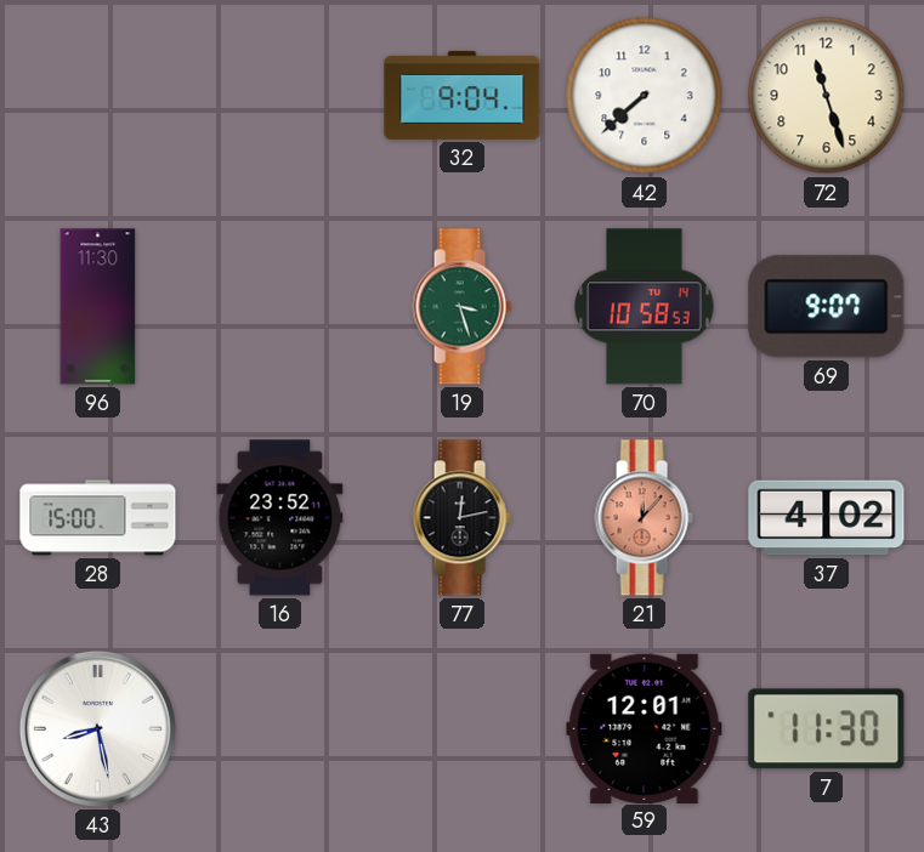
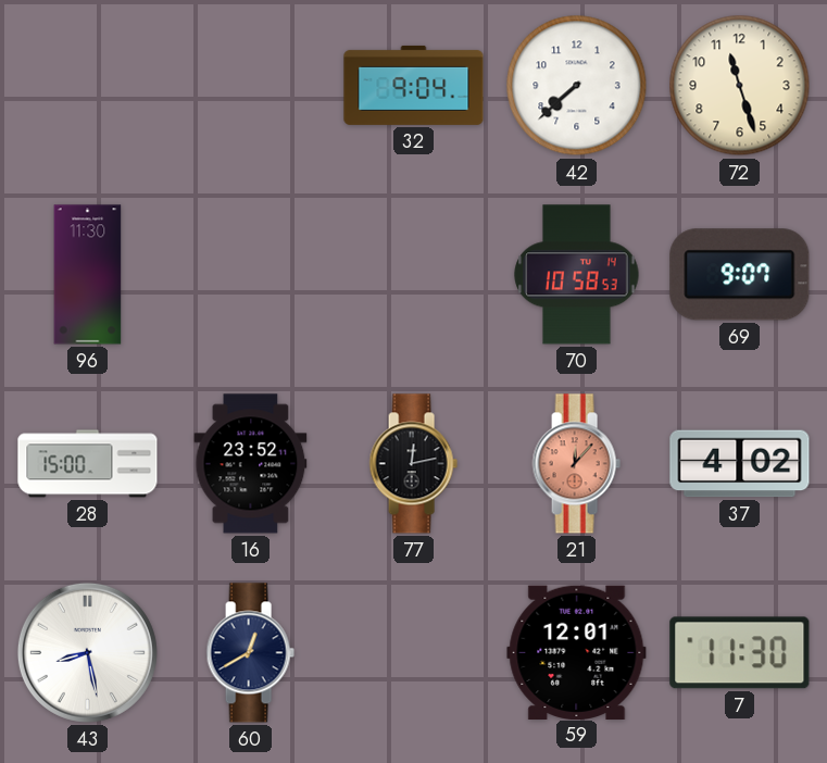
19: 3:27 -> none (461, 307)
60: none -> 12:40 (250, 653)
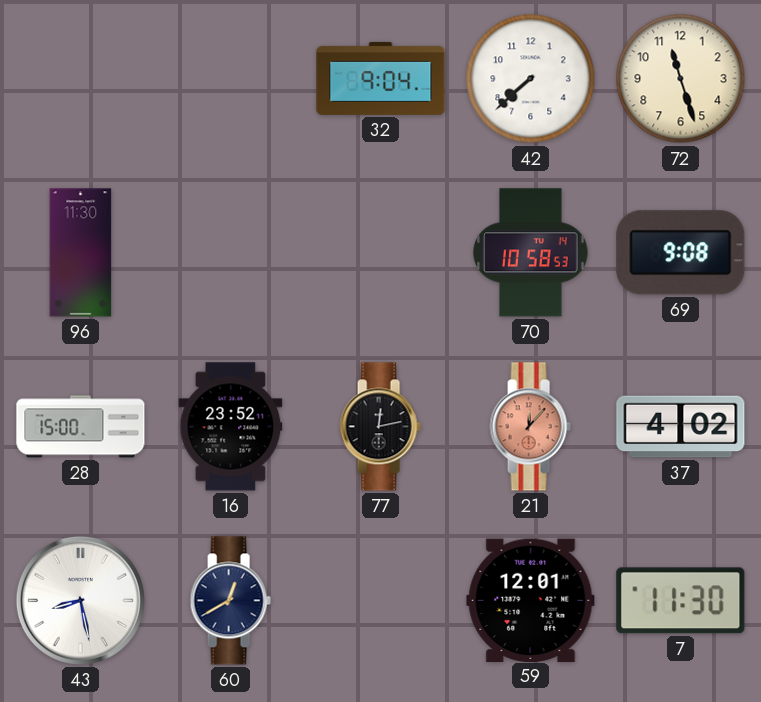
69: 9:07 -> 9:08 (681, 253)
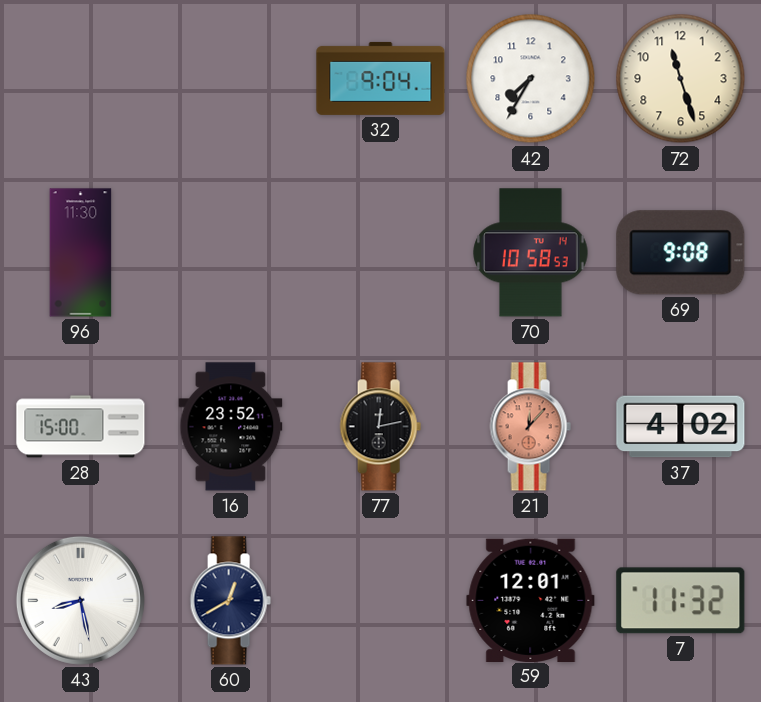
42: 7:38 -> 7:35 (531, 79)
7: 11:30 -> 11:32 (681, 601)
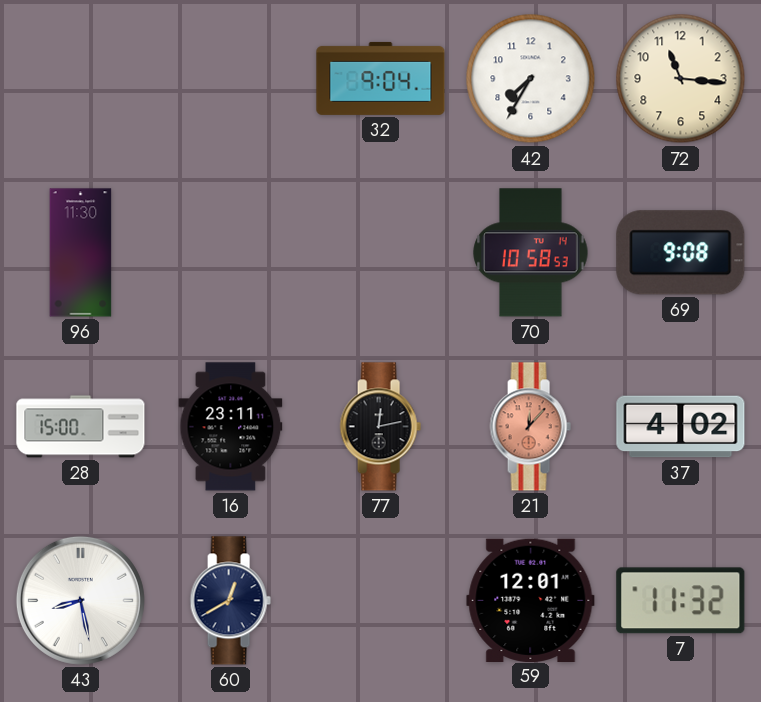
72: 11:27 -> 11:16 (681, 79)
16: 23:52 -> 23:11 (231, 427)
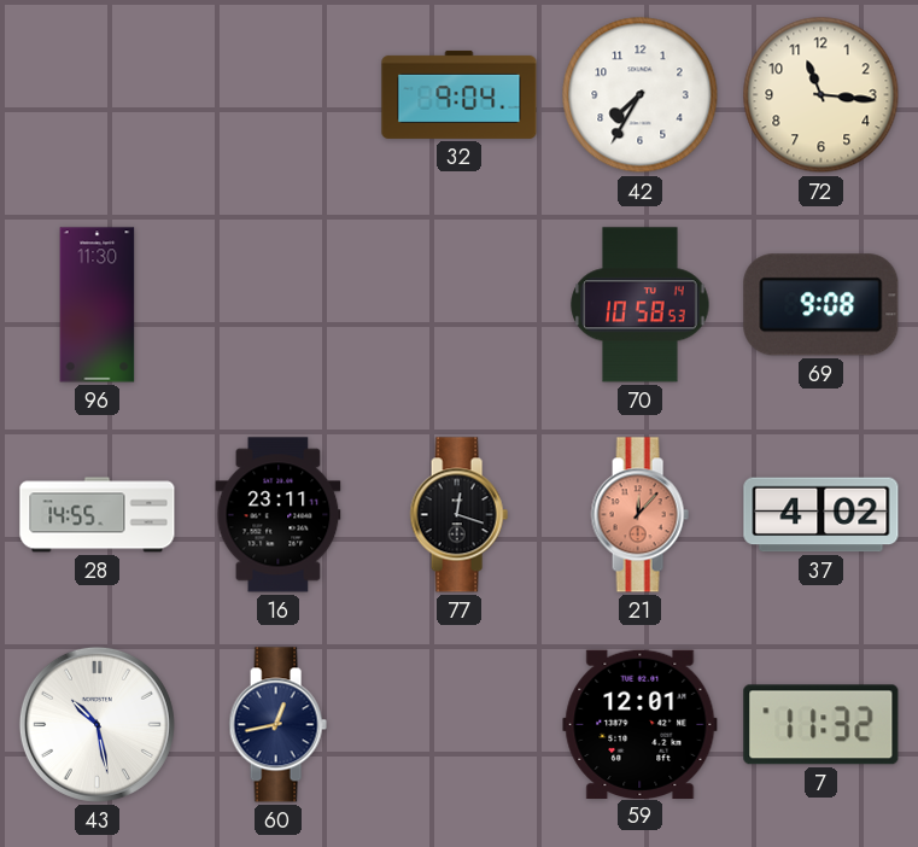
28: 15:00 -> 14:55 (98, 515)
77: 12:13 -> 12:18 (458, 515)
43: 8:28 -> 10:28 (97, 724)
60: 12:40 -> 12:43 (277, 725)
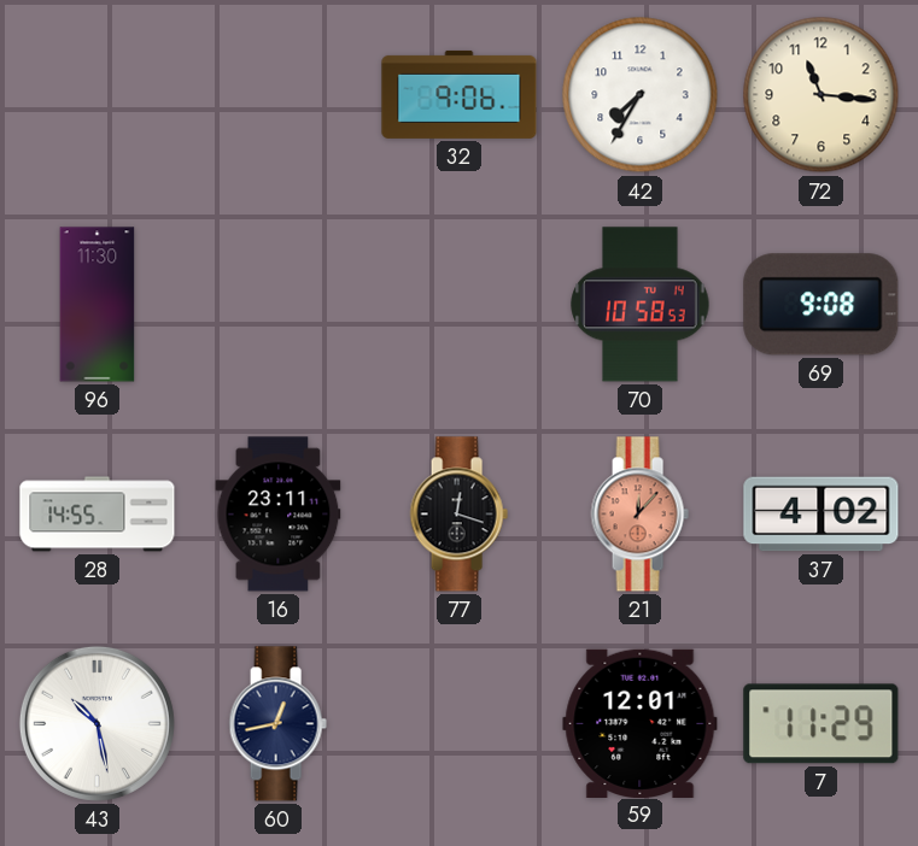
32: 9:04 -> 9:06 (460, 94)
7: 11:32 -> 11:29 (821, 724)
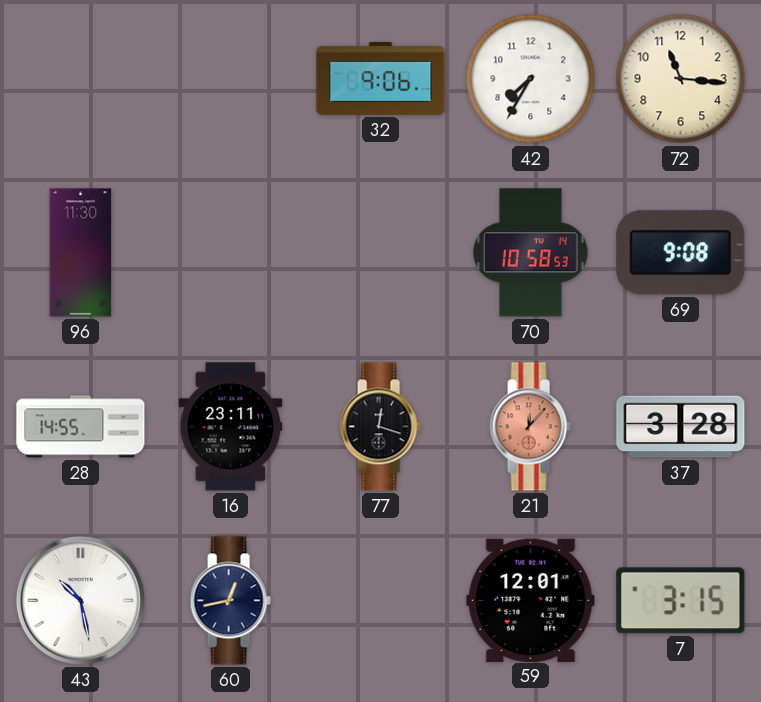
37: 4:02 -> 3:28 (681, 427)
7: 11:29 -> 3:15 (681, 601)
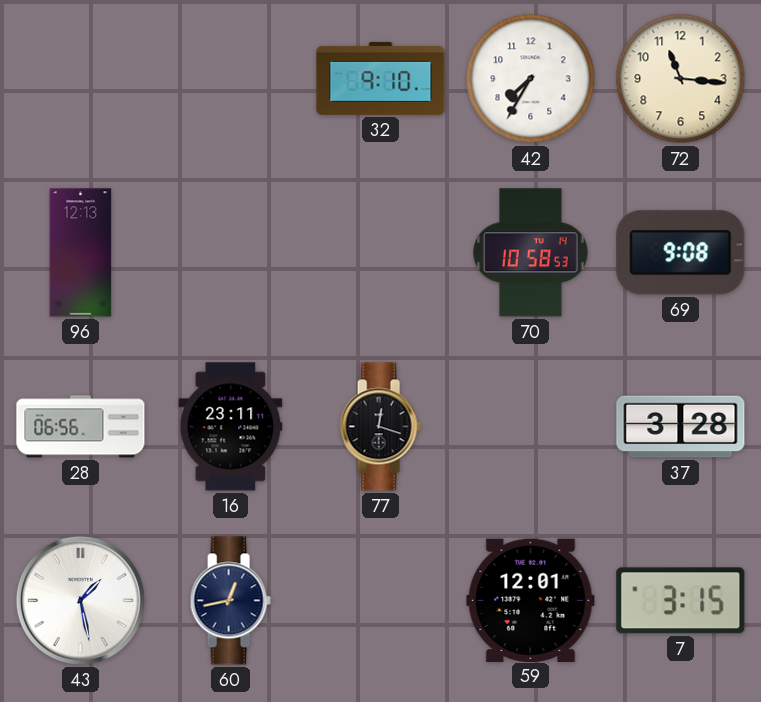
32: 9:06 -> 9:10 (381, 78)
96: 11:30 -> 12:13 (81, 253)
28: 14:55 -> 06:56 (81, 427)
21: 12:07 -> none (530, 427)
43: 10:28 -> 1:28 (80, 600)
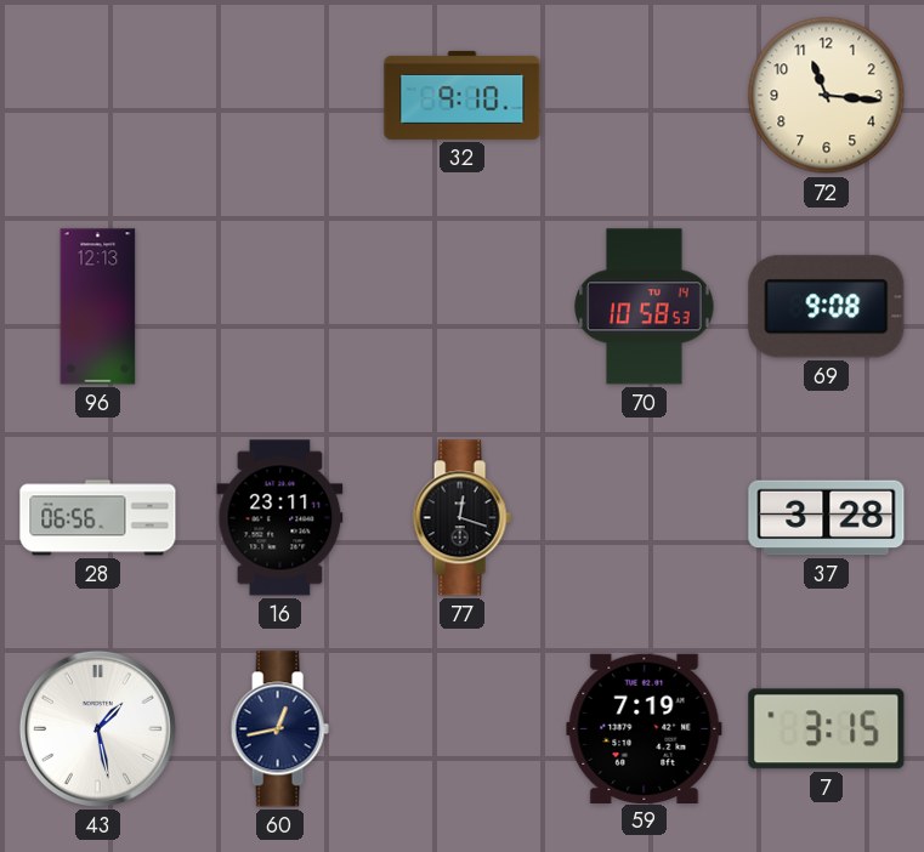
42: 7:35 -> none (531, 79)
59: 12:01 -> 7:19 (645, 728)
